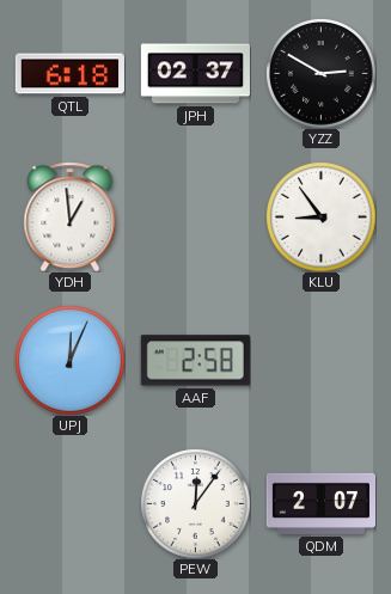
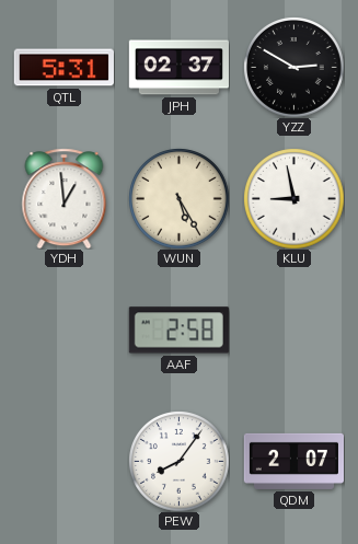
QTL: 6:18 -> 5:31 (63, 68)
WUN: none -> 5:25 (180, 199)
KLU: 8:54 -> 8:58 (295, 199)
UPJ: 12:04 -> none (71, 361)
PEW: 12:06 -> 8:06 (180, 462)
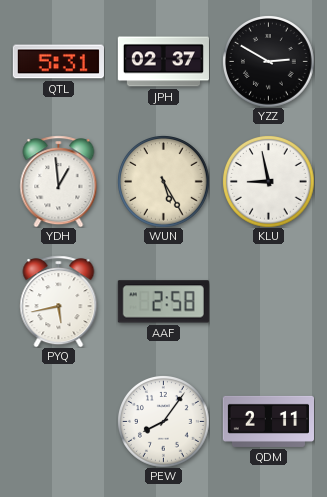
PYQ: none -> 5:43 (59, 301)
QDM: 2:07 -> 2:11 (268, 421)
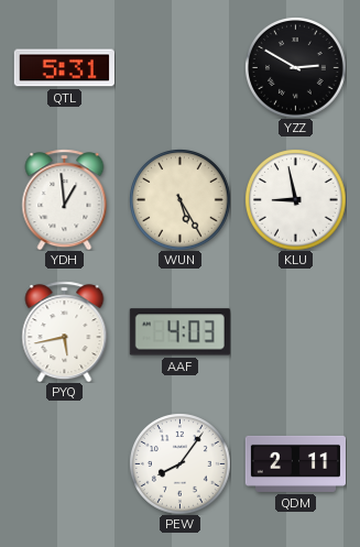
JPH: 02:37 -> none (163, 62)
AAF: 2:58 -> 4:03 (179, 332)
